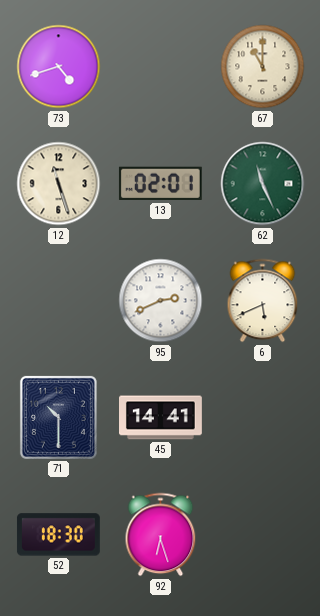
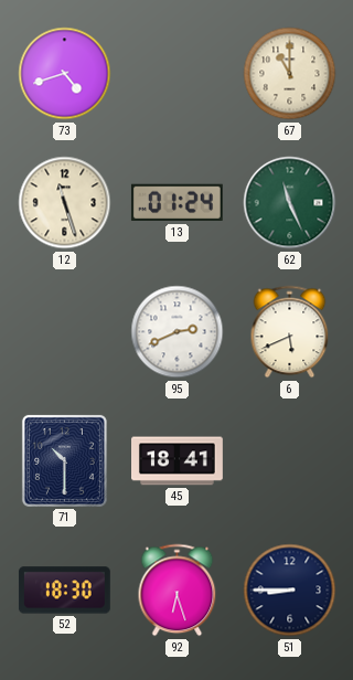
13: 02:01 -> 01:24 (176, 203)
45: 14:41 -> 18:41 (178, 461)
51: none -> 8:45 (290, 591)
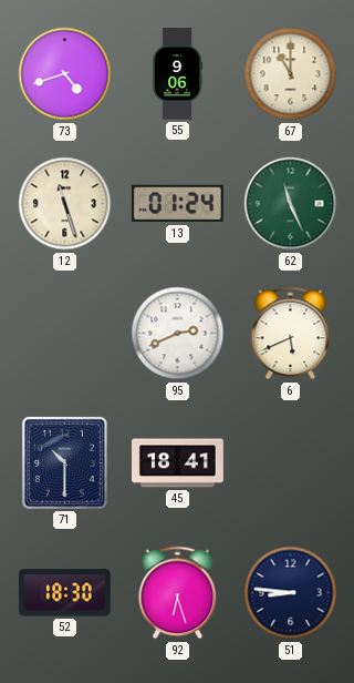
55: none -> 9:06 (178, 74)
51: 8:45 -> 8:46 (291, 593)
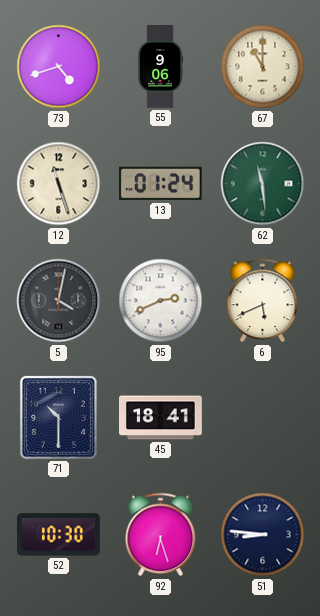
62: 11:26 -> 11:29 (263, 184)
5: none -> 4:02 (59, 301)
52: 18:30 -> 10:30 (58, 535)
